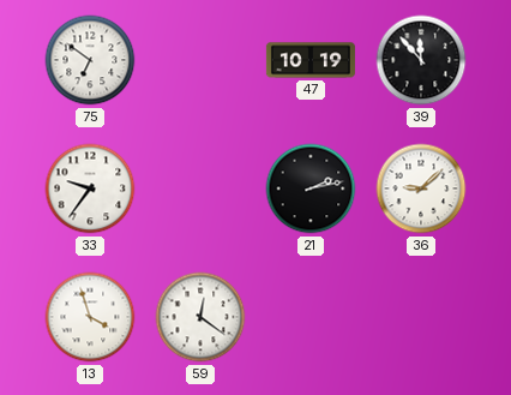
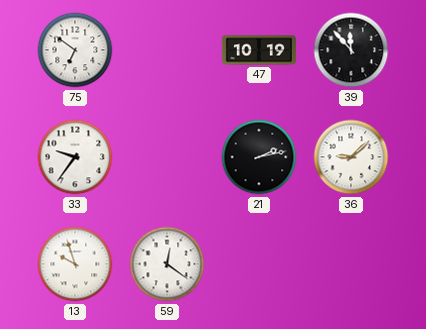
13: 3:57 -> 9:57 (75, 264)
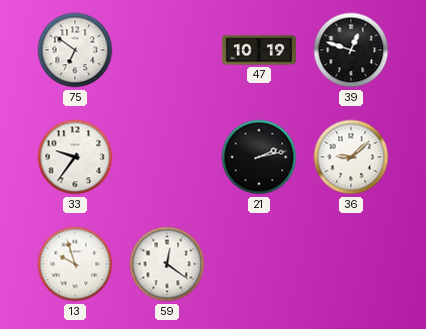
39: 11:53 -> 12:48 (351, 50)
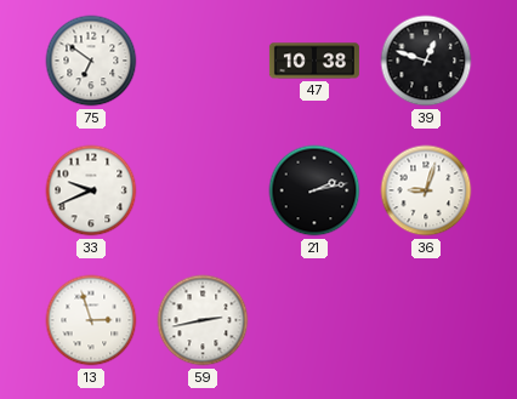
47: 10:19 -> 10:38 (314, 61)
33: 9:36 -> 9:41 (91, 190)
36: 9:08 -> 9:03 (426, 190)
13: 9:57 -> 2:57 (91, 320)
59: 12:21 -> 2:43 (203, 320)
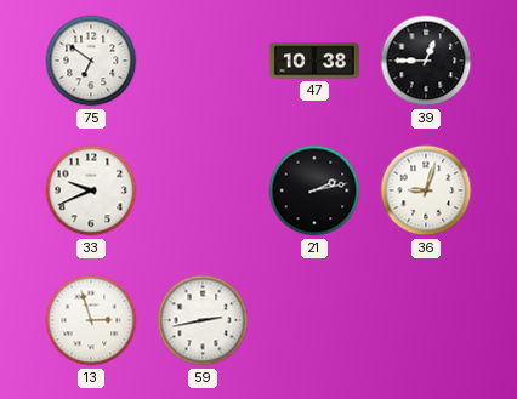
39: 12:48 -> 12:45 (426, 61)
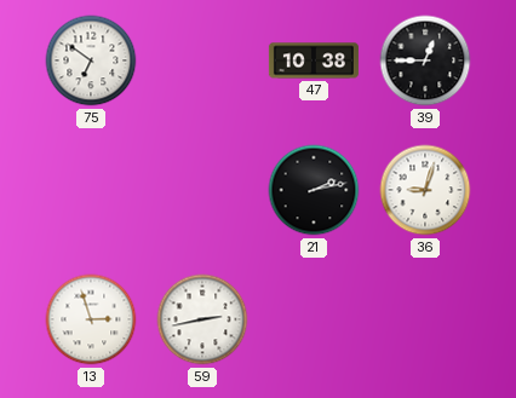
33: 9:41 -> none (91, 190)
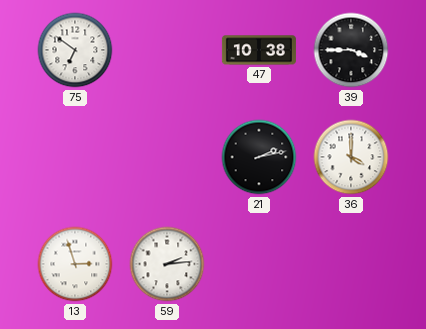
39: 12:45 -> 3:45 (351, 50)
36: 9:03 -> 4:00 (351, 157)
59: 2:43 -> 2:14 (167, 264)
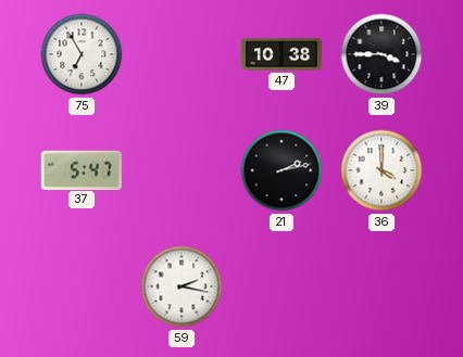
75: 6:51 -> 6:55 (82, 54)
37: none -> 5:47 (82, 169)
13: 2:57 -> none (75, 264)
59: 2:14 -> 2:17 (182, 286)
